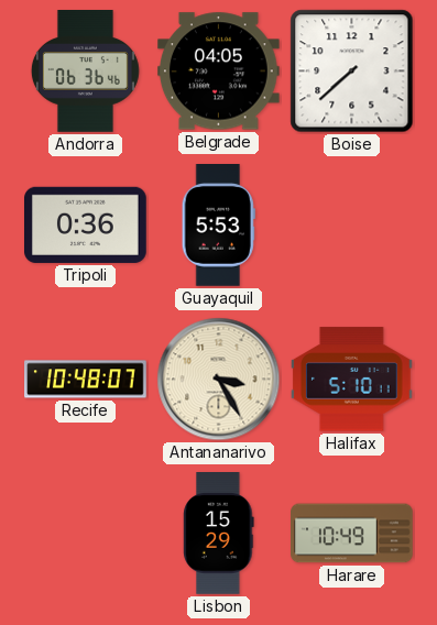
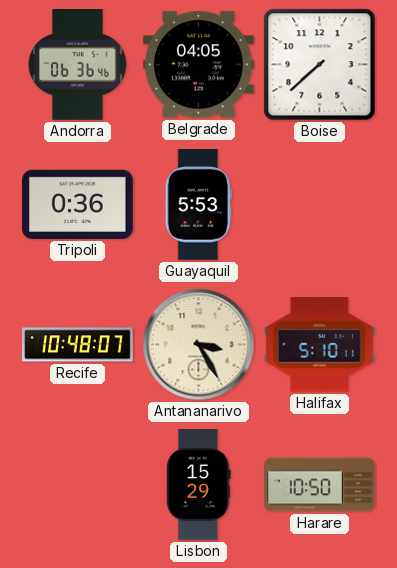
Harare: 10:49 -> 10:50 (320, 485)
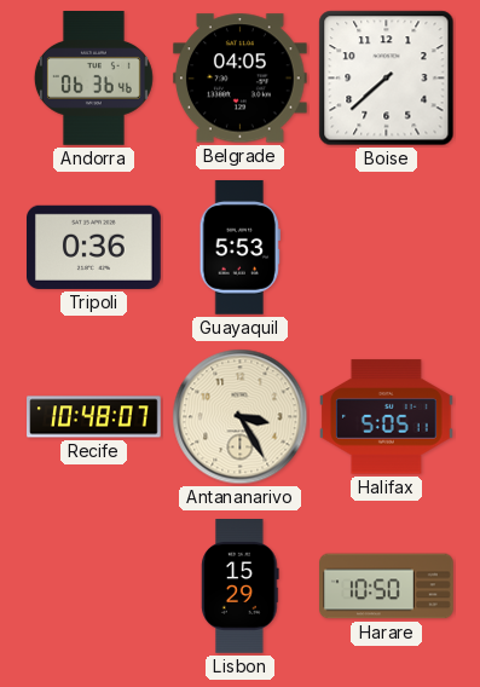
Halifax: 5:10 -> 5:05 (387, 417)
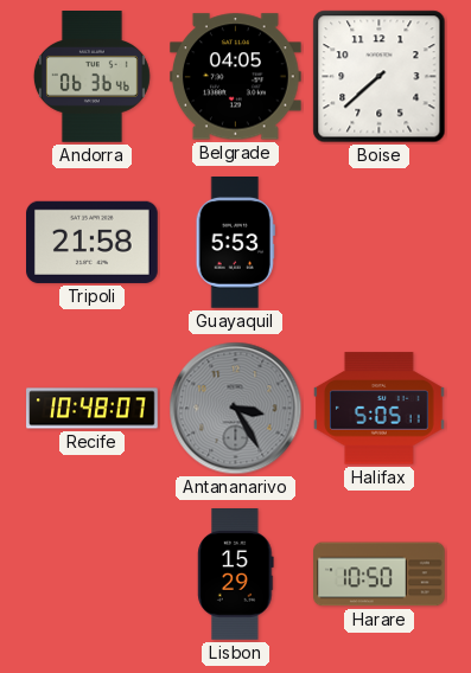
Tripoli: 0:36 -> 21:58 (93, 242)
Antananarivo dial: cream -> grey (236, 409)
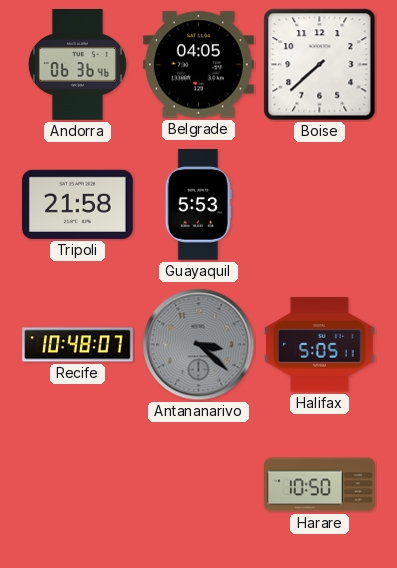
Antananarivo: 3:25 -> 3:22 (199, 345)
Lisbon: 15:29 -> none (236, 575)
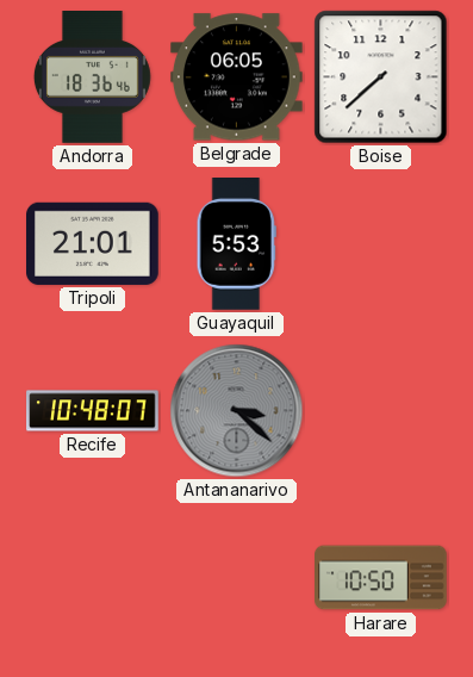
Andorra: 06:36 -> 18:36 (92, 77)
Belgrade: 04:05 -> 06:05 (237, 77)
Tripoli: 21:58 -> 21:01 (93, 243)
Halifax: 5:05 -> none (320, 345)
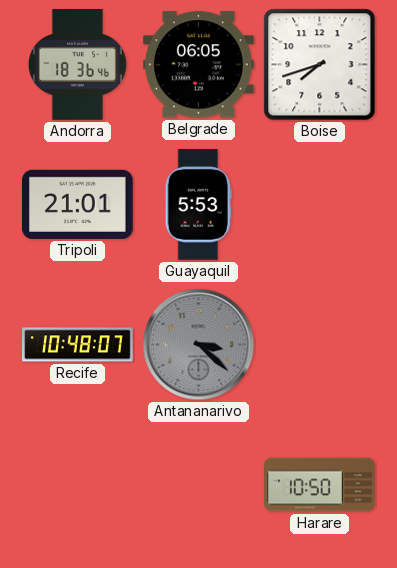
Boise: 7:38 -> 7:42 (320, 65)
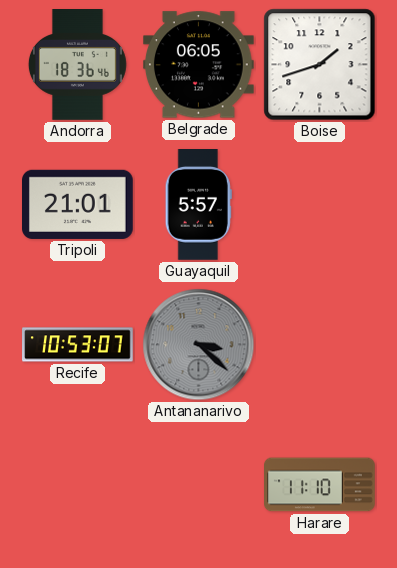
Boise: 7:42 -> 1:42 (320, 65)
Guayaquil: 5:53 -> 5:57 (198, 205)
Recife: 10:48 -> 10:53 (78, 345)
Harare: 10:50 -> 11:10 (320, 485)
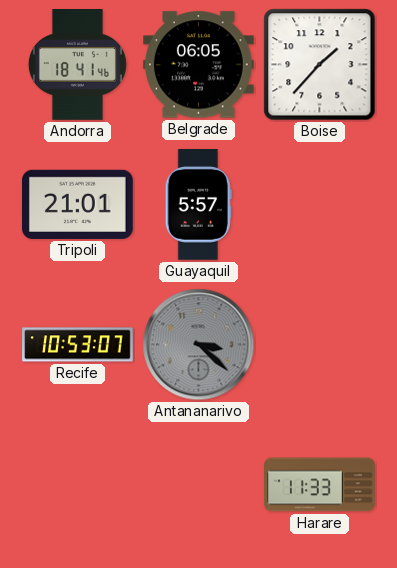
Andorra: 18:36 -> 18:41 (77, 65)
Boise: 1:42 -> 1:37 (320, 65)
Harare: 11:10 -> 11:33 (320, 485)
